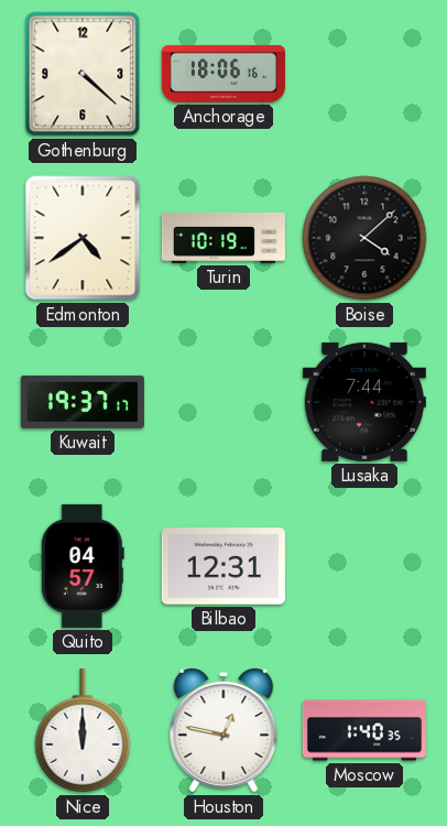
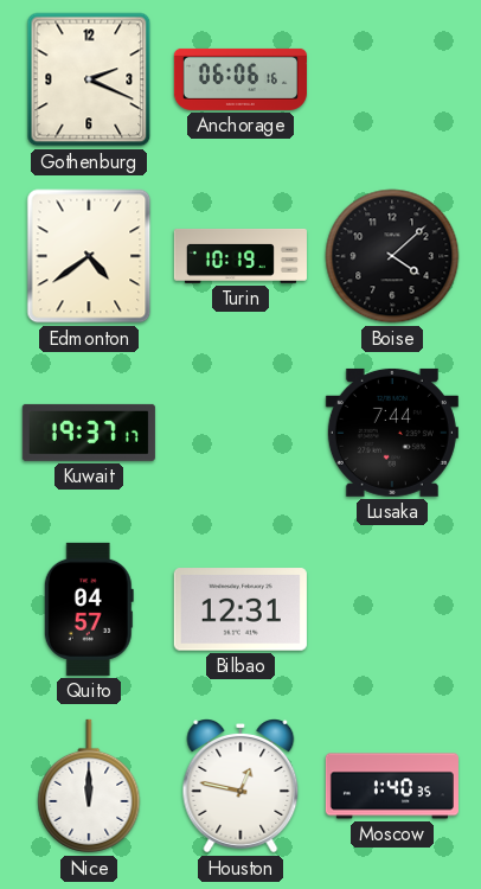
Gothenburg: 4:22 -> 2:19 (89, 79)
Anchorage: 18:06 -> 06:06 (240, 79)
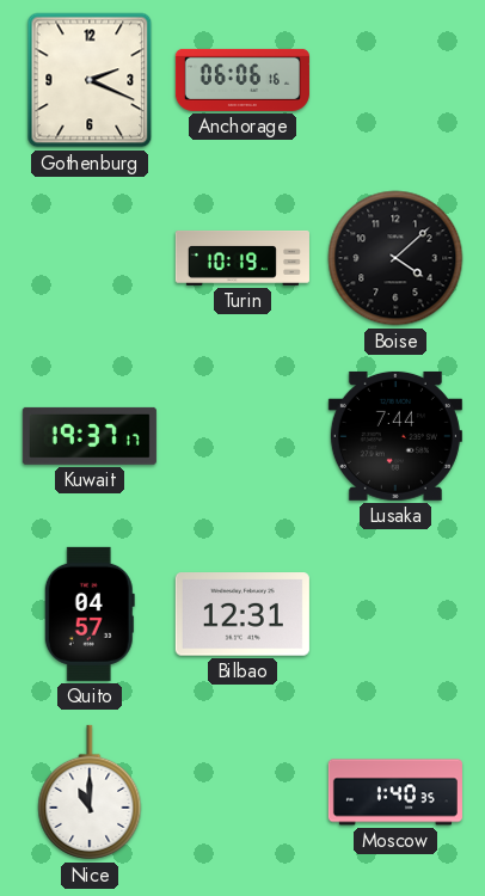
Edmonton: 4:39 -> none (89, 256)
Nice: 12:00 -> 11:00 (90, 792)
Houston: 12:47 -> none (240, 787)
